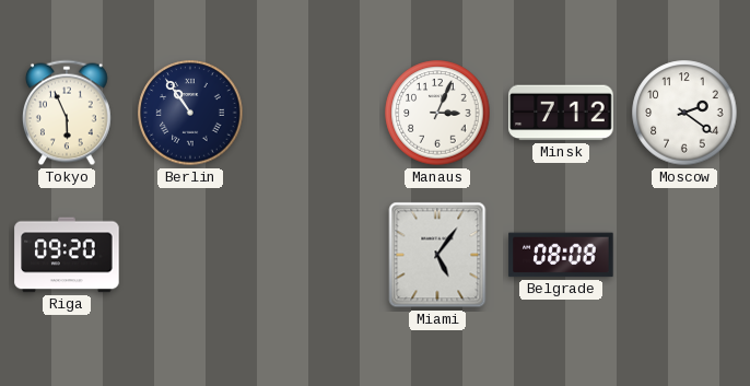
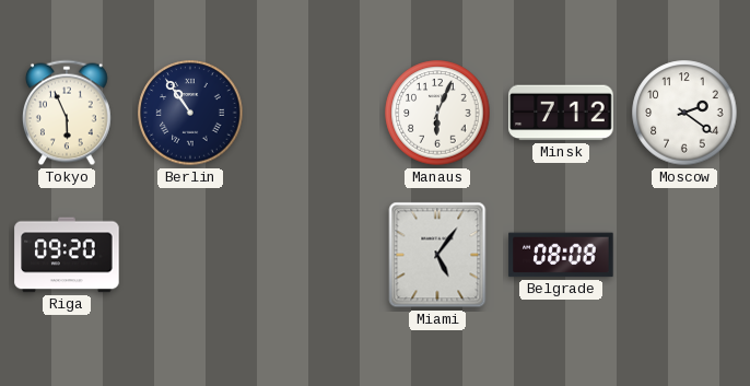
Manaus: 3:04 -> 6:04 (437, 113)
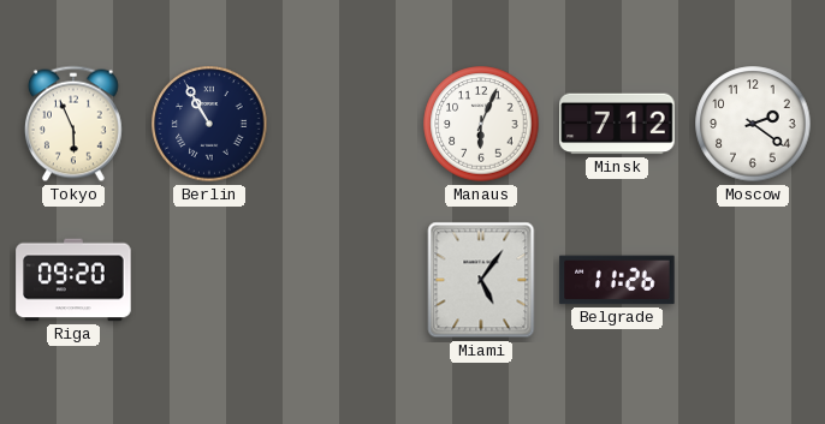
Berlin: 10:54 -> 10:55 (209, 124)
Belgrade: 08:08 -> 11:26 (617, 280)
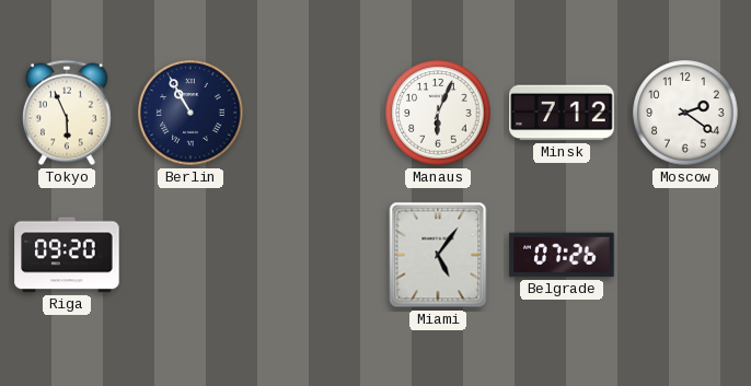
Belgrade: 11:26 -> 07:26 (562, 255)
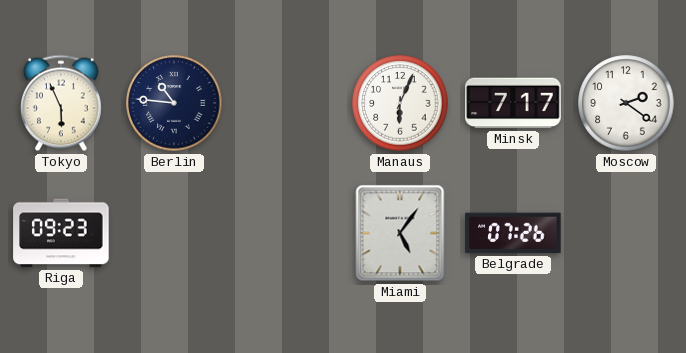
Berlin: 10:55 -> 10:46 (174, 103)
Minsk: 7:12 -> 7:17 (513, 103)
Riga: 09:20 -> 09:23 (61, 233)
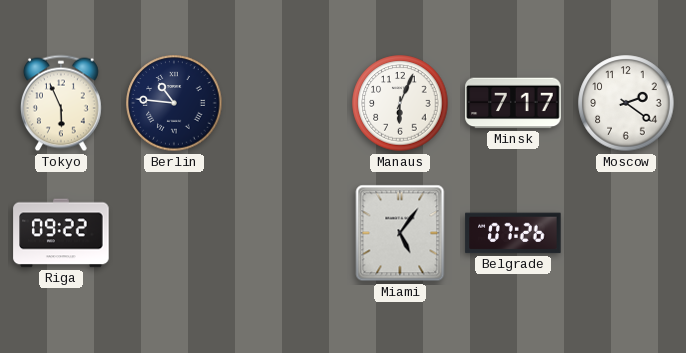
Riga: 09:23 -> 09:22 (61, 233)
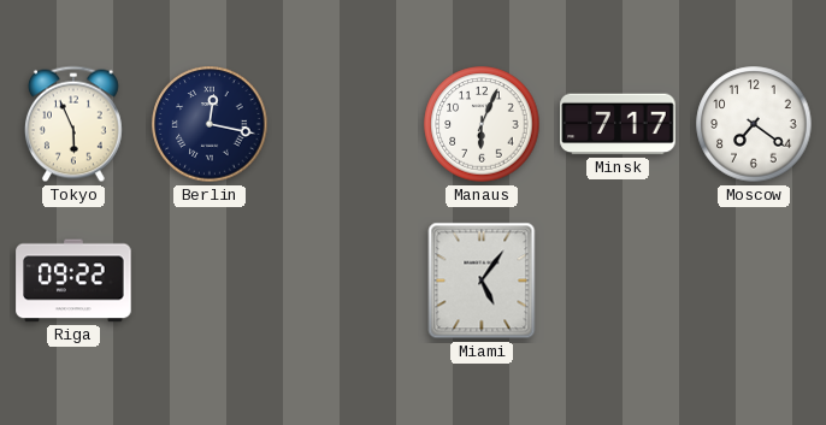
Berlin: 10:46 -> 12:17 (210, 124)
Moscow: 2:21 -> 7:21 (754, 124)
Belgrade: 07:26 -> none (513, 233)
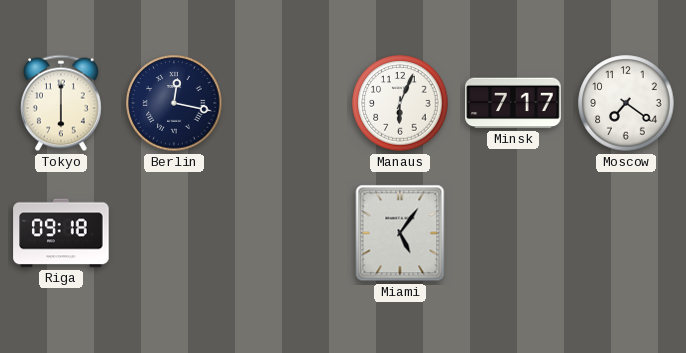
Tokyo: 5:56 -> 6:00 (61, 103)
Riga: 09:22 -> 09:18 (61, 233)
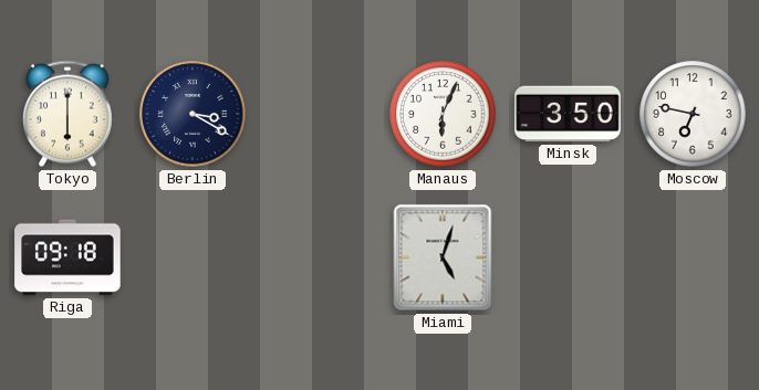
Berlin: 12:17 -> 3:20 (193, 114)
Minsk: 7:17 -> 3:50 (568, 114)
Moscow: 7:21 -> 6:47 (693, 114)
Miami: 5:06 -> 5:03 (443, 257)
